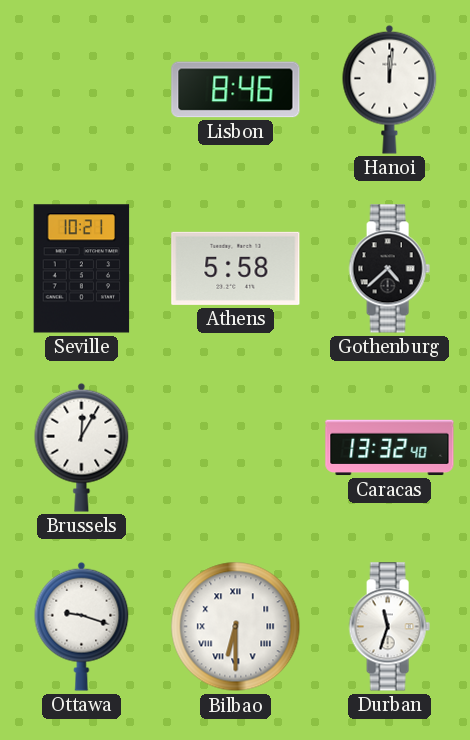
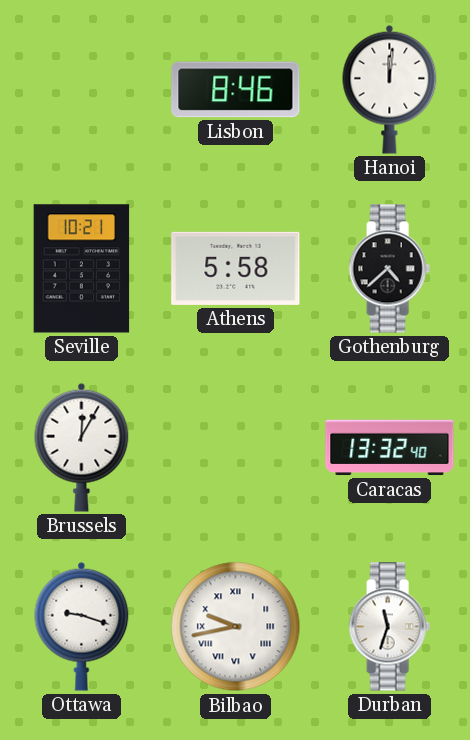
Bilbao: 6:30 -> 9:43 (236, 627)
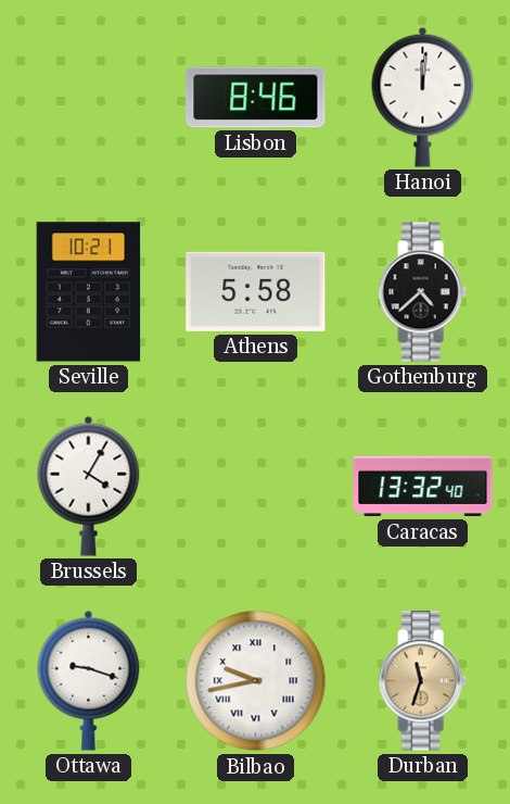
Brussels: 12:05 -> 4:05 (89, 486)
Durban dial: white -> champagne (422, 681)
